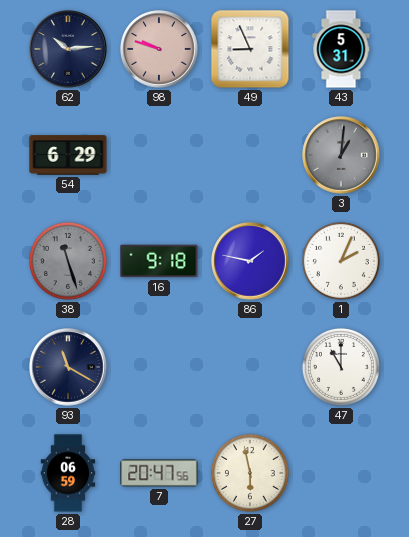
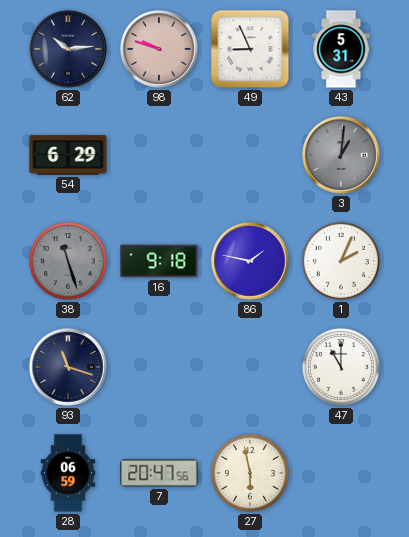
93: 11:20 -> 11:18 (68, 367)
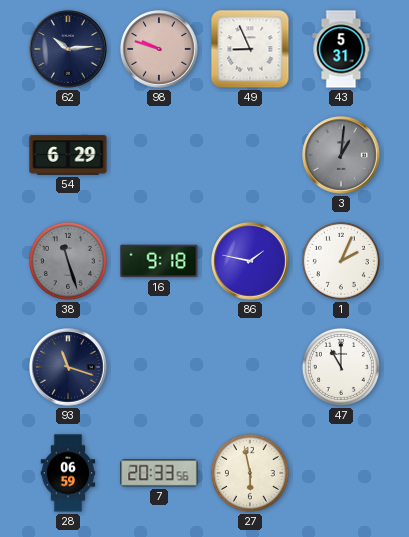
7: 20:47 -> 20:33 (159, 473)
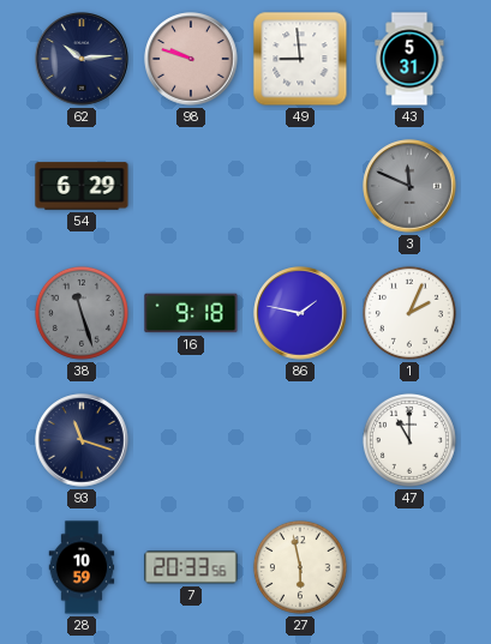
49: 8:56 -> 8:59 (300, 59)
3: 1:01 -> 11:49 (409, 186)
28: 06:59 -> 10:59 (82, 567)
